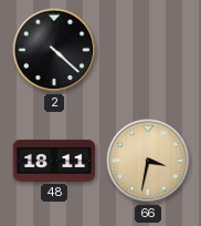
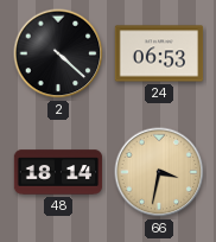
24: none -> 06:53 (159, 53)
48: 18:11 -> 18:14 (58, 172)
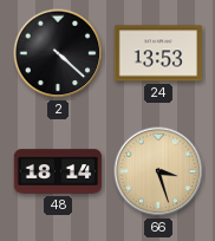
24: 06:53 -> 13:53 (158, 53)
66: 3:32 -> 3:27 (158, 171)
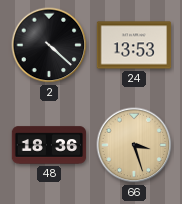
48: 18:14 -> 18:36 (49, 145)
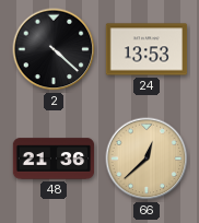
48: 18:36 -> 21:36 (54, 159)
66: 3:27 -> 12:38 (147, 159)
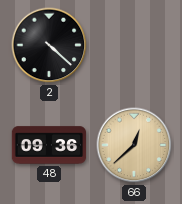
24: 13:53 -> none (147, 49)
48: 21:36 -> 09:36 (49, 145)
